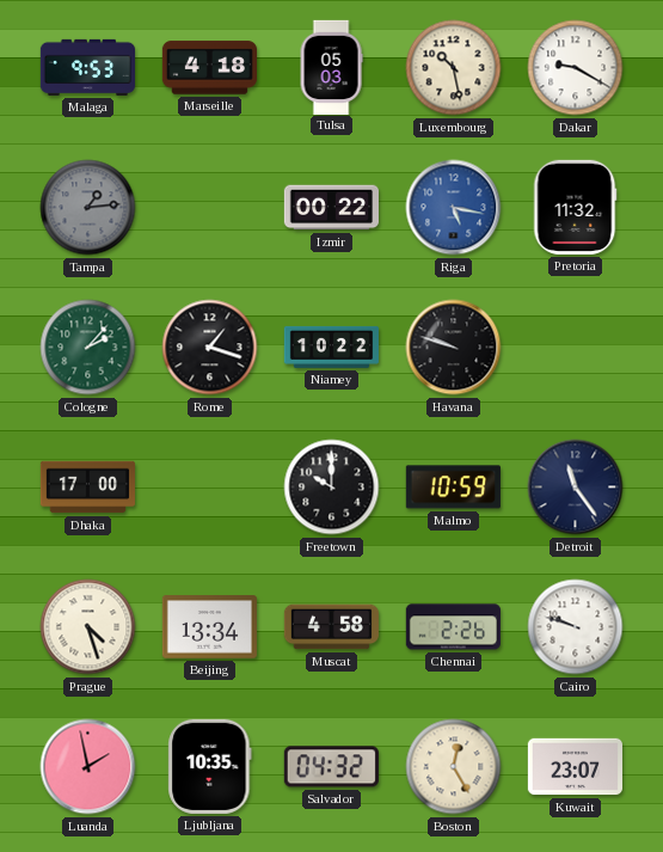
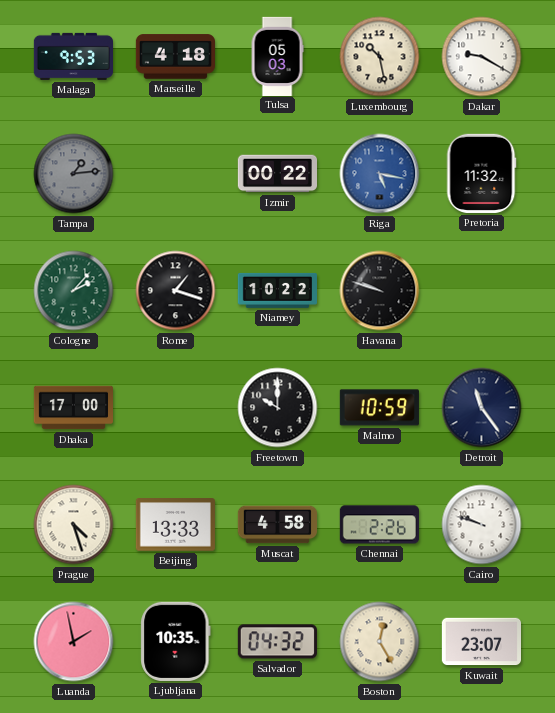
Beijing: 13:34 -> 13:33 (175, 525)
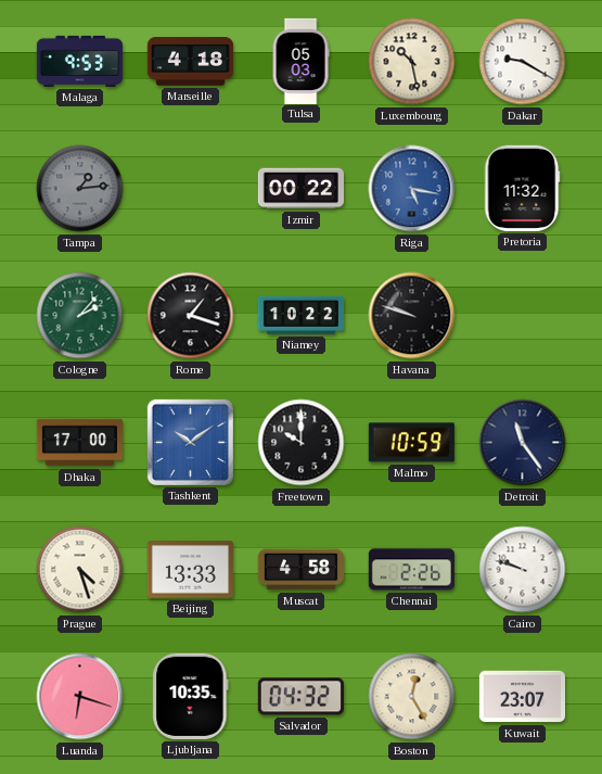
Tashkent: none -> 10:09 (190, 442)
Luanda: 1:58 -> 6:18 (80, 697)
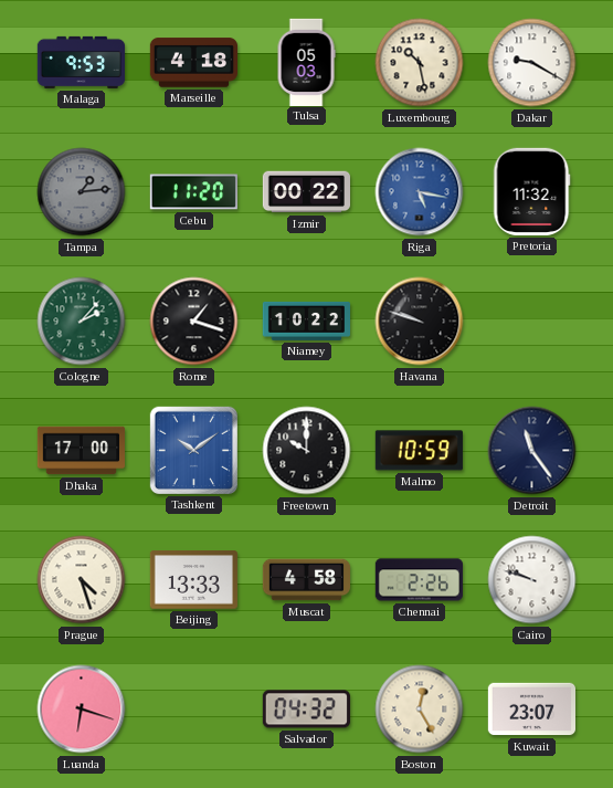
Cebu: none -> 11:20 (193, 192)
Ljubljana: 10:35 -> none (191, 696)
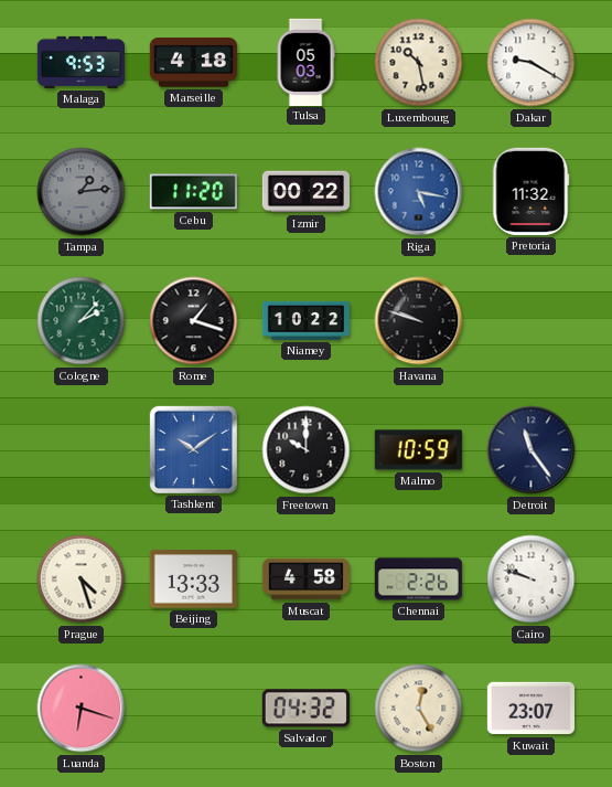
Dhaka: 17:00 -> none (81, 451)
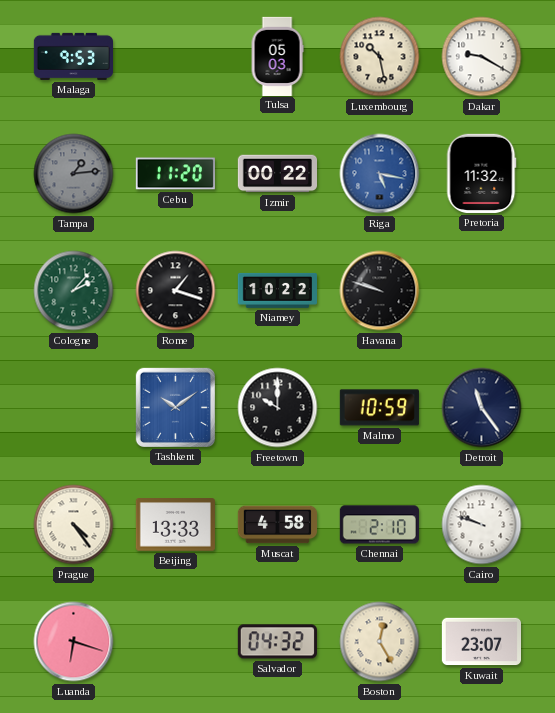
Marseille: 4:18 -> none (193, 63)
Prague: 4:27 -> 4:24 (74, 525)
Chennai: 2:26 -> 2:10 (379, 525)
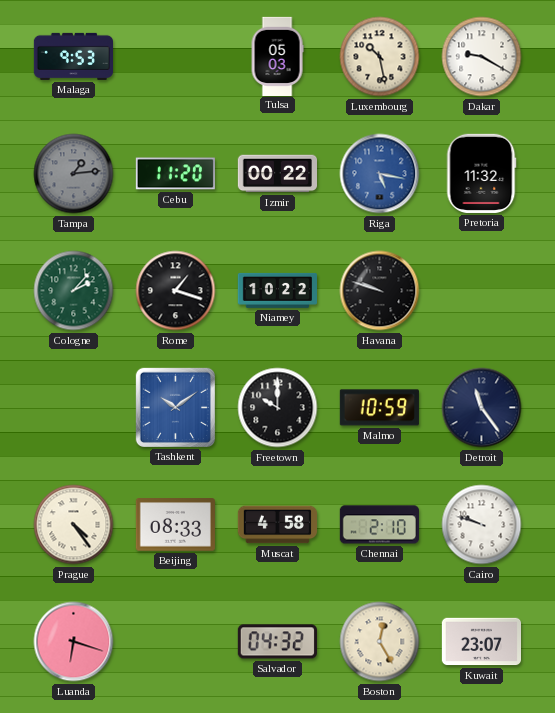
Beijing: 13:33 -> 08:33 (175, 525)
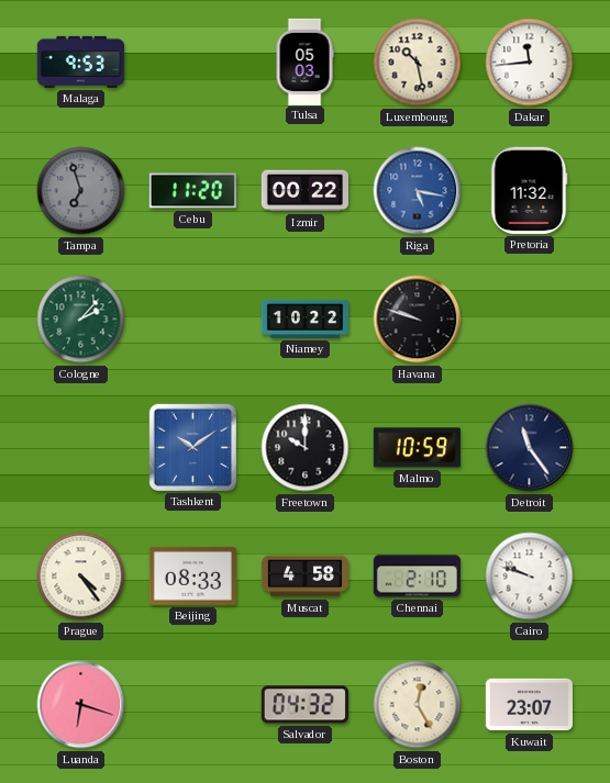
Dakar: 9:20 -> 11:44 (530, 63)
Tampa: 1:14 -> 6:57 (81, 191)
Rome: 1:18 -> none (176, 291)
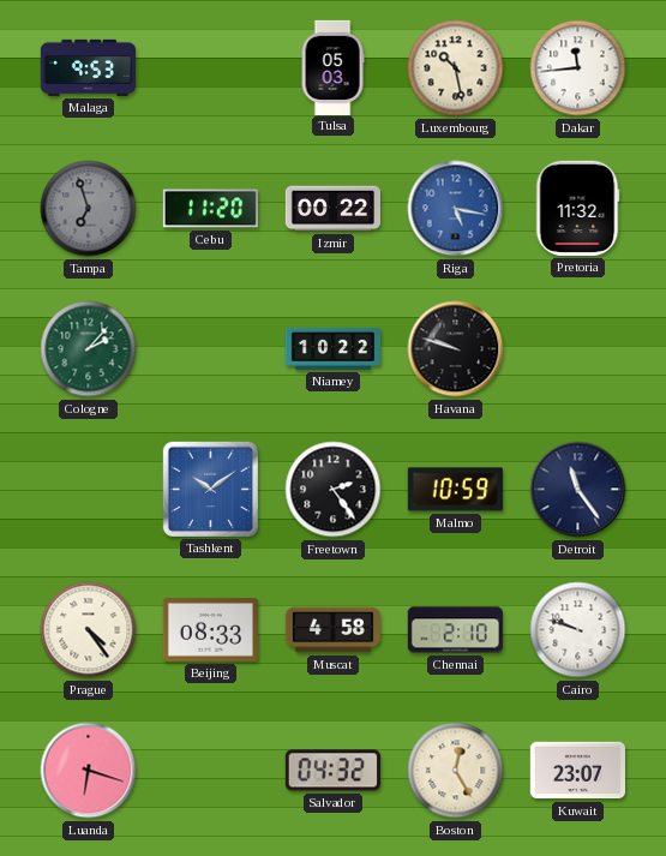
Freetown: 10:00 -> 2:24 (334, 490)
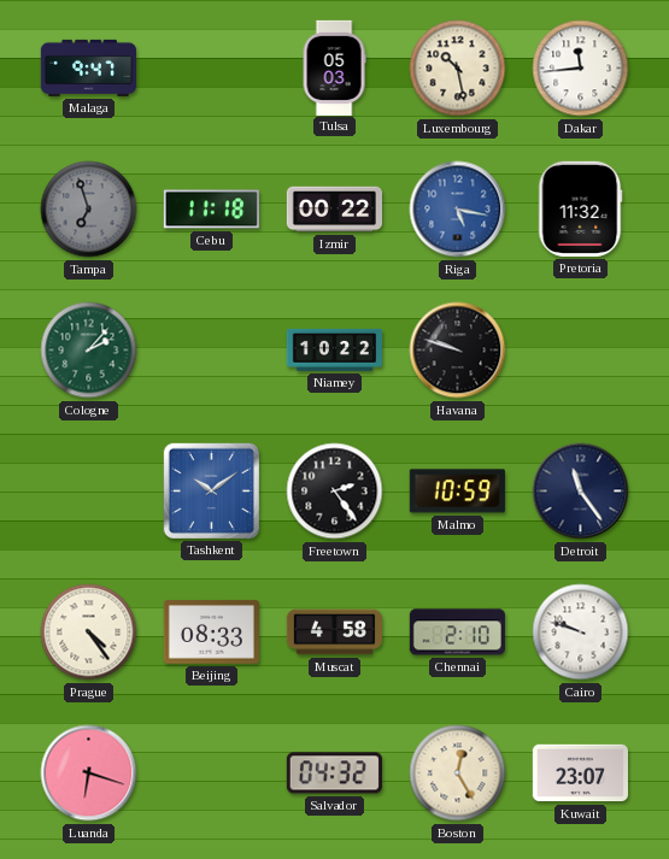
Malaga: 9:53 -> 9:47 (88, 67)
Cebu: 11:20 -> 11:18 (211, 210)
